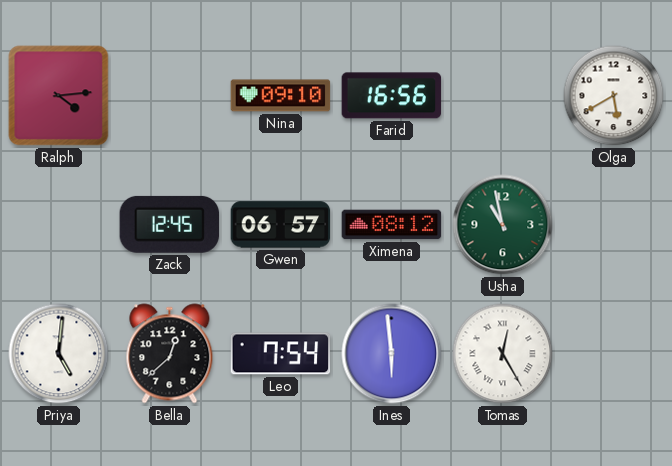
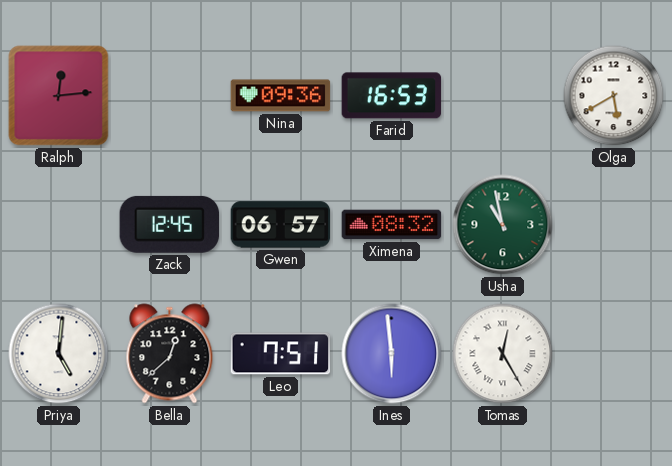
Ralph: 4:14 -> 12:14 (59, 96)
Nina: 09:10 -> 09:36 (281, 96)
Farid: 16:56 -> 16:53 (392, 96)
Ximena: 08:12 -> 08:32 (392, 225)
Leo: 7:54 -> 7:51 (281, 354)
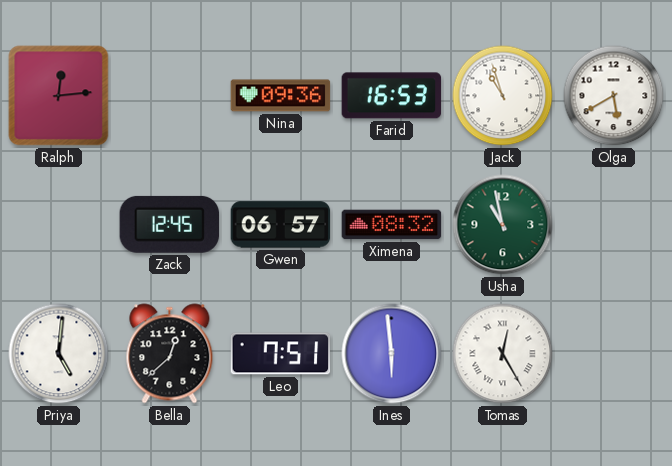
Jack: none -> 10:57 (503, 96)
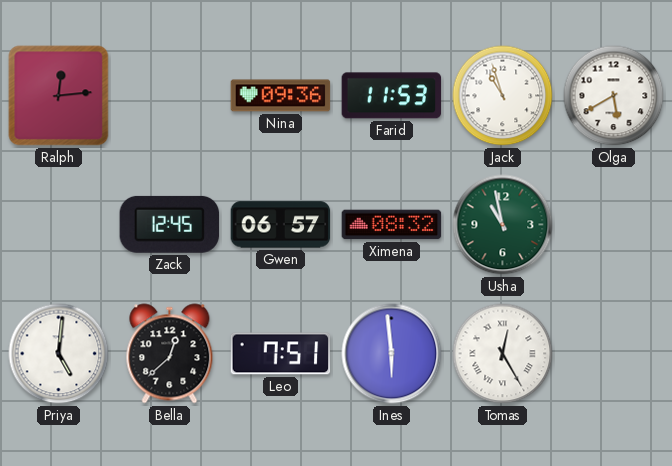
Farid: 16:53 -> 11:53 (392, 96)
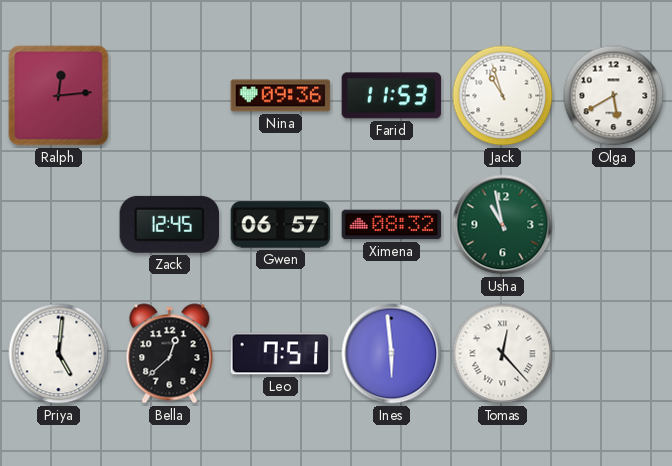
Tomas: 12:25 -> 12:23 (503, 354)
